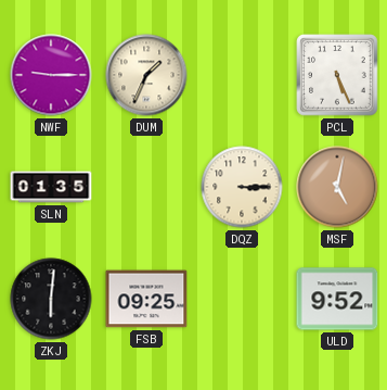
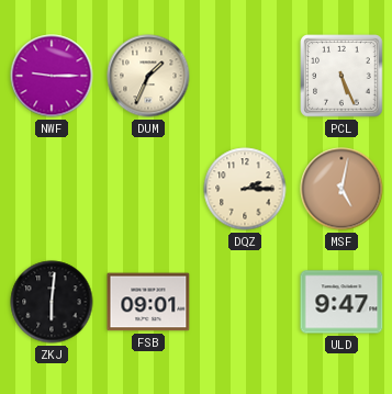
SLN: 01:35 -> none (51, 187)
DQZ: 3:15 -> 2:15 (245, 189)
FSB: 09:25 -> 09:01 (148, 302)
ULD: 9:52 -> 9:47 (341, 302)
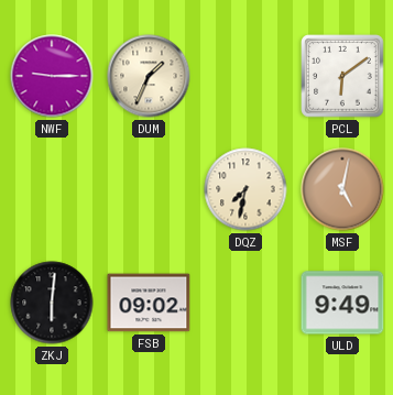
PCL: 5:26 -> 6:09 (342, 76)
DQZ: 2:15 -> 7:32 (245, 189)
FSB: 09:01 -> 09:02 (149, 303)
ULD: 9:47 -> 9:49 (342, 303)
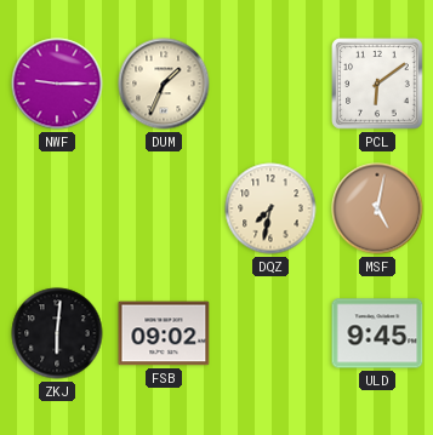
ULD: 9:49 -> 9:45 (377, 333)
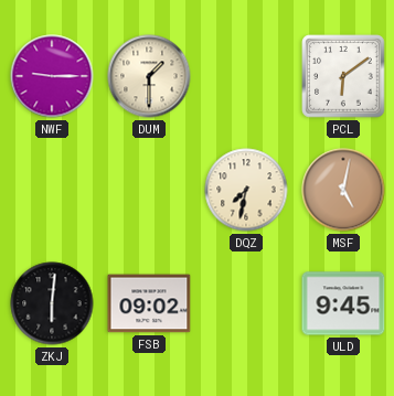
DUM: 1:34 -> 1:30 (149, 76)
